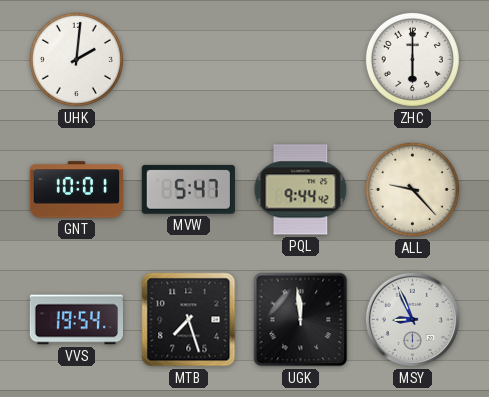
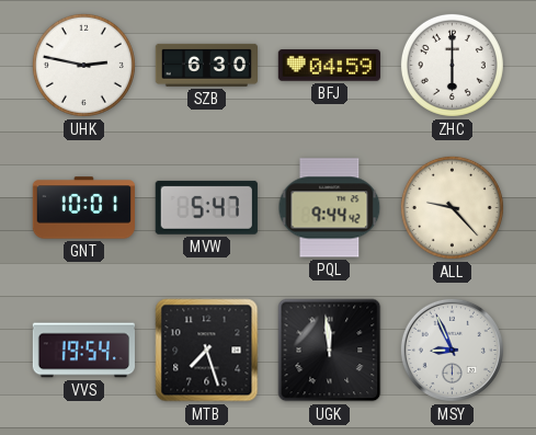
UHK: 2:01 -> 2:47 (83, 65)
SZB: none -> 6:30 (206, 65)
BFJ: none -> 04:59 (329, 66)
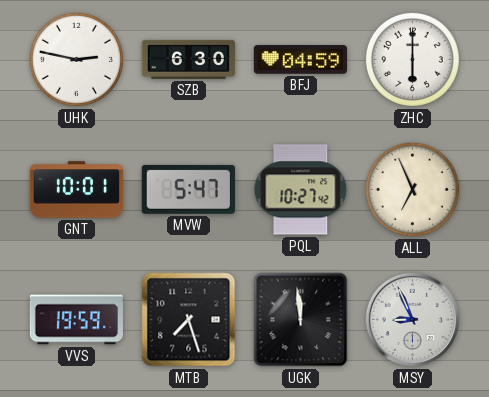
PQL: 9:44 -> 10:27 (301, 190)
ALL: 9:23 -> 6:56 (412, 189)
VVS: 19:54 -> 19:59 (76, 320)
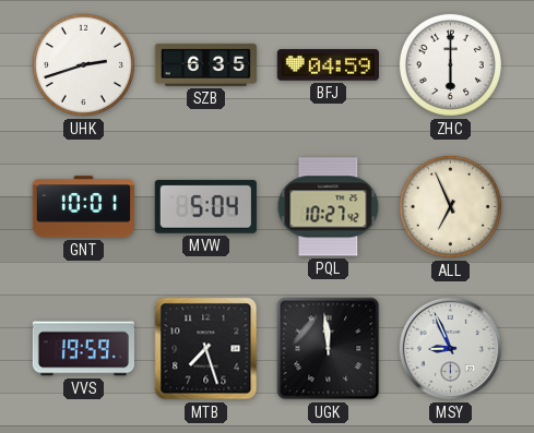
UHK: 2:47 -> 2:42 (83, 64)
SZB: 6:30 -> 6:35 (205, 64)
MVW: 5:47 -> 5:04 (205, 206)
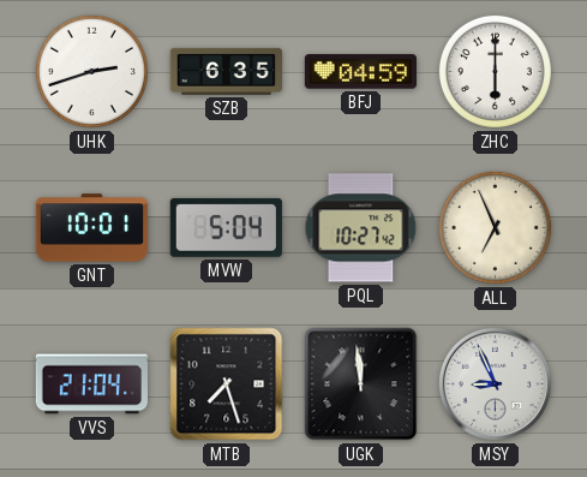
VVS: 19:59 -> 21:04 (91, 384)
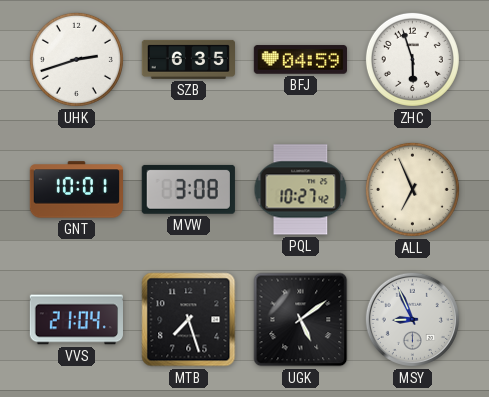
ZHC: 6:00 -> 5:57 (412, 59)
MVW: 5:04 -> 3:08 (188, 189)
UGK: 11:59 -> 5:09 (301, 320)
